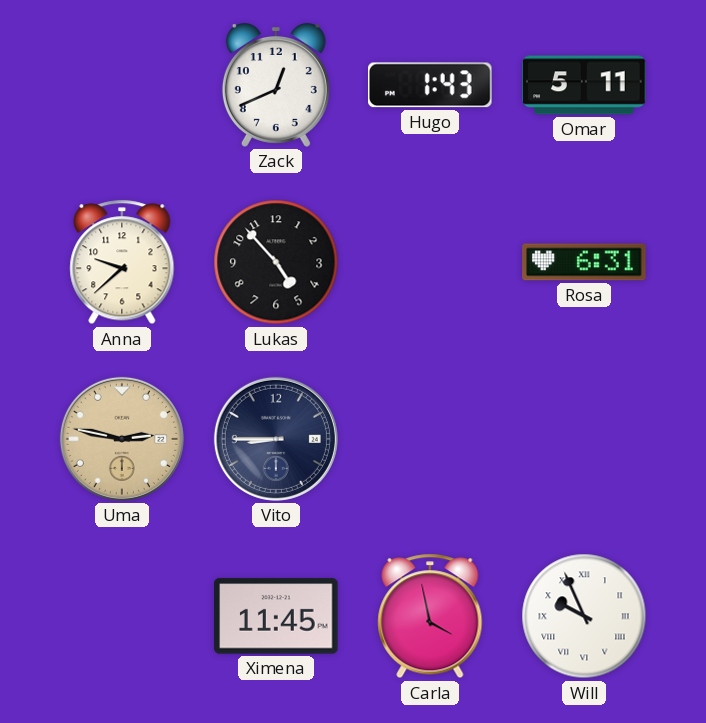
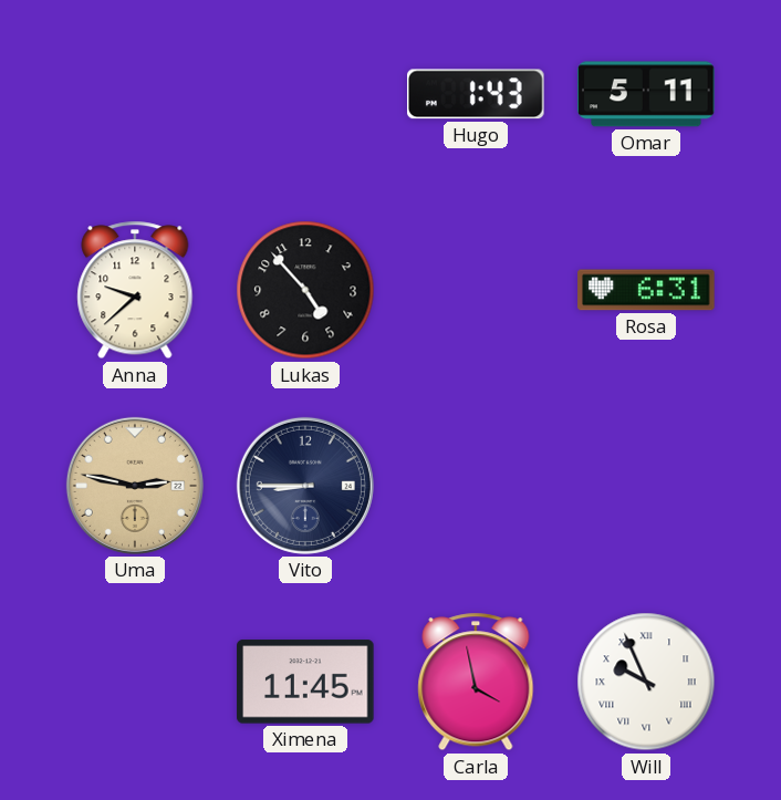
Zack: 12:41 -> none (276, 86)
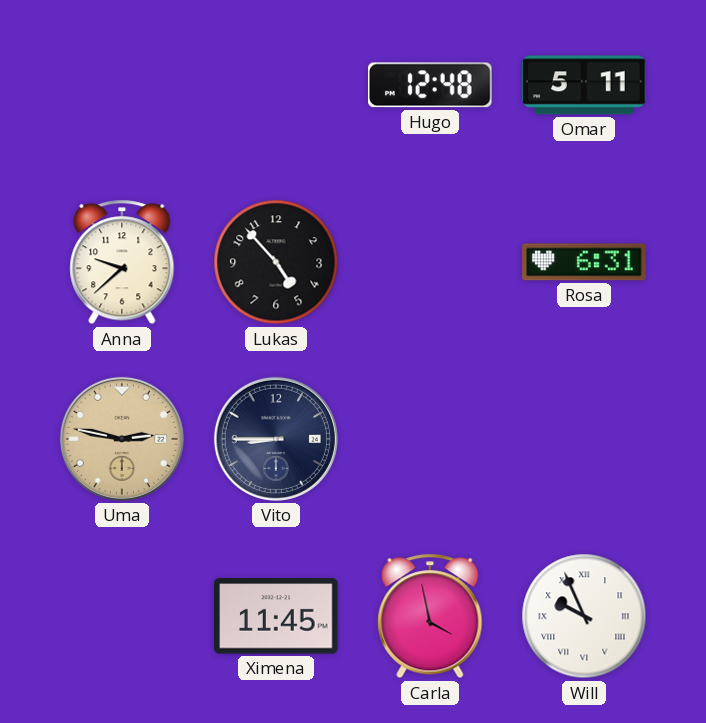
Hugo: 1:43 -> 12:48 (431, 85)
